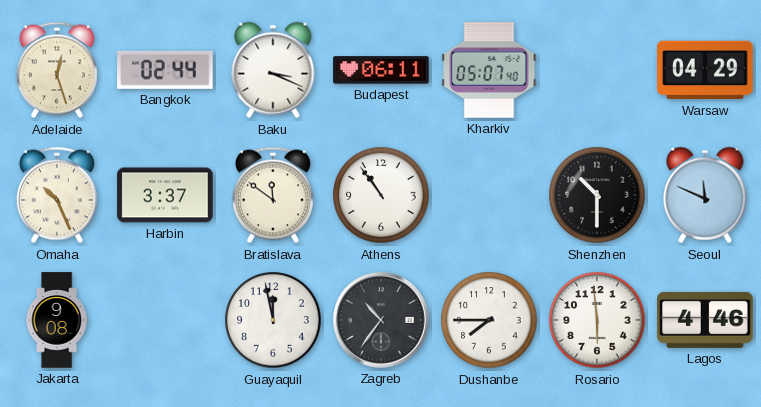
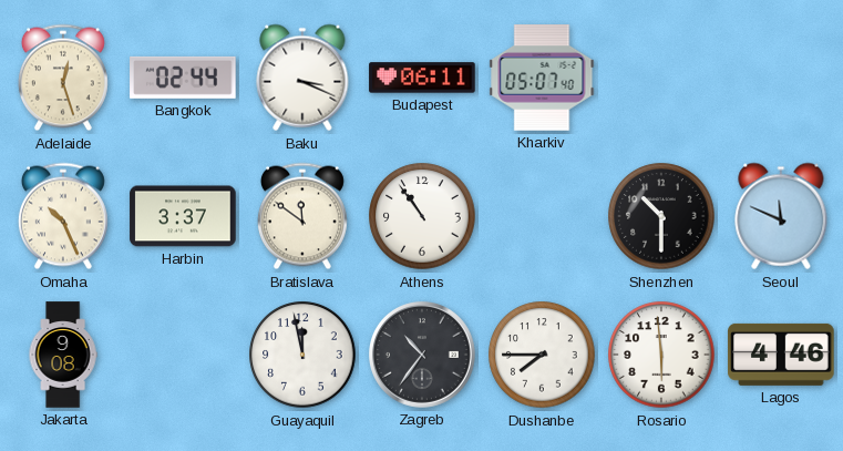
Warsaw: 04:29 -> none (705, 70)
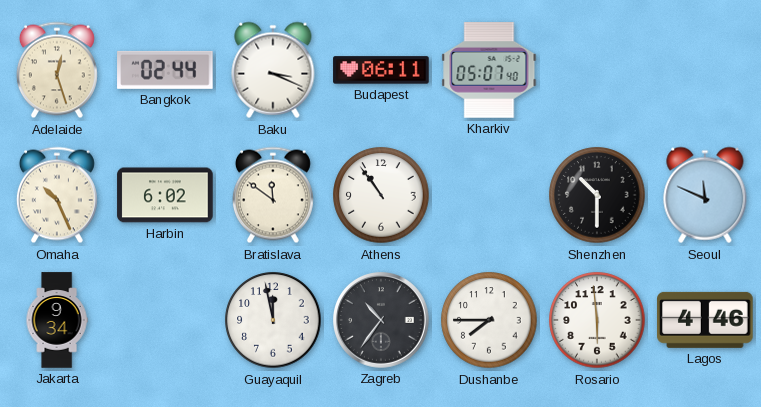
Harbin: 3:37 -> 6:02 (165, 195)
Jakarta: 9:08 -> 9:34 (57, 320)
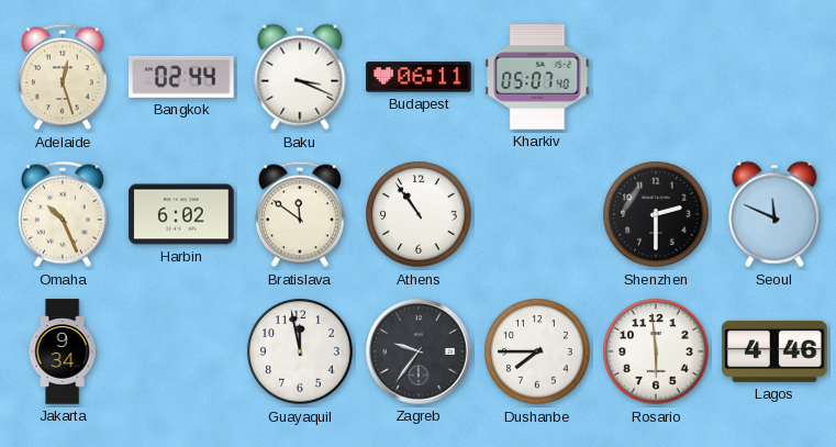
Shenzhen: 10:30 -> 2:30 (656, 214)
Zagreb: 10:36 -> 9:36 (420, 353)
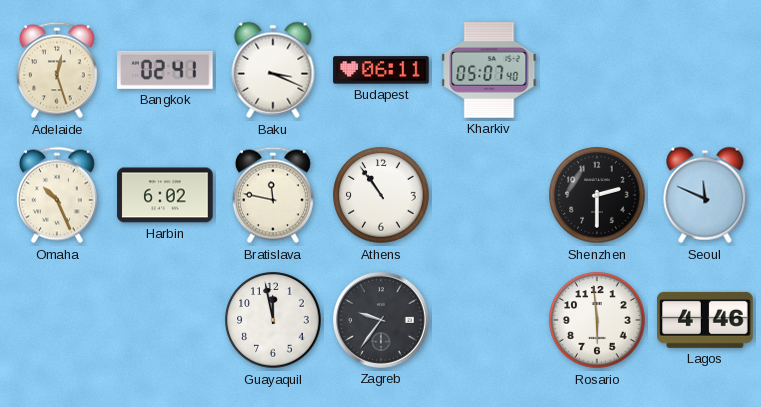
Bangkok: 02:44 -> 02:41 (165, 70)
Bratislava: 11:51 -> 11:47 (273, 195)
Jakarta: 9:34 -> none (63, 351)
Dushanbe: 7:45 -> none (537, 351)
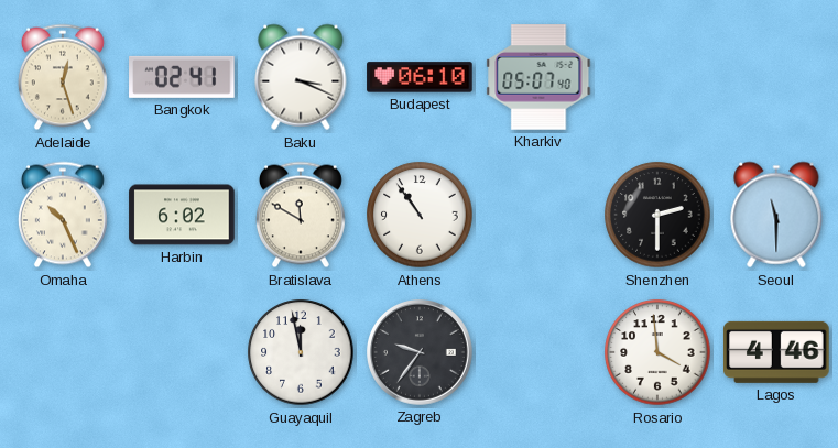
Budapest: 06:11 -> 06:10 (420, 77)
Bratislava: 11:47 -> 11:50 (301, 215)
Seoul: 11:49 -> 11:30 (776, 215)
Rosario: 5:59 -> 3:59 (657, 352)
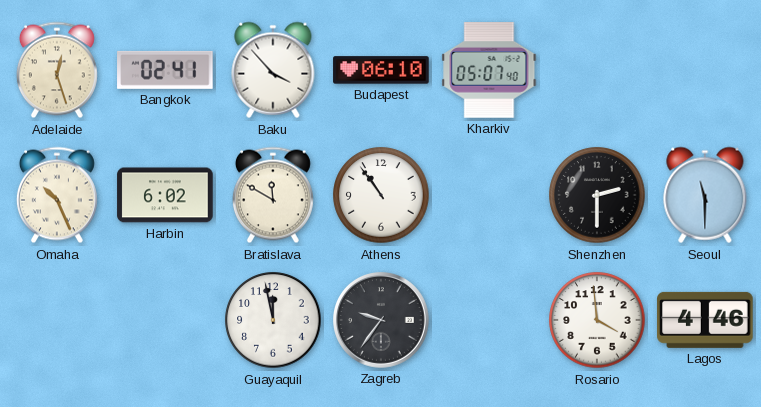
Baku: 3:19 -> 3:53 (273, 70)
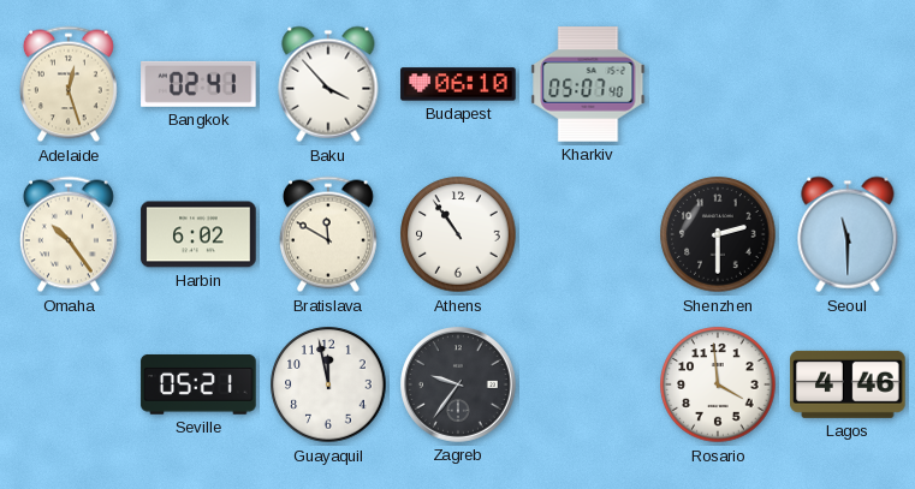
Omaha: 10:26 -> 10:24 (69, 234)
Seville: none -> 05:21 (198, 386)
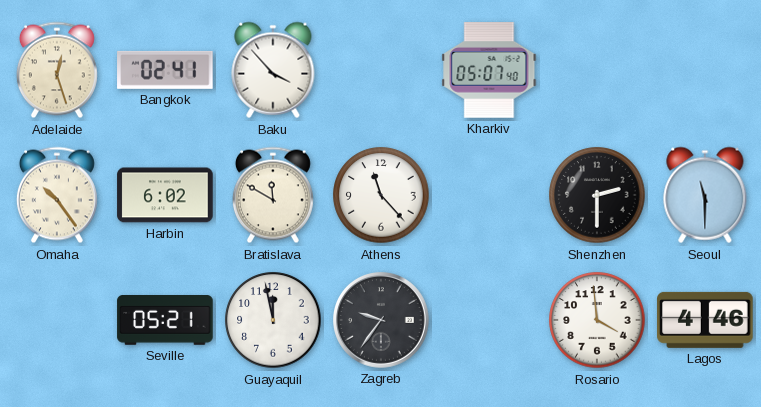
Budapest: 06:10 -> none (458, 84)
Athens: 10:54 -> 11:23 (381, 195)
